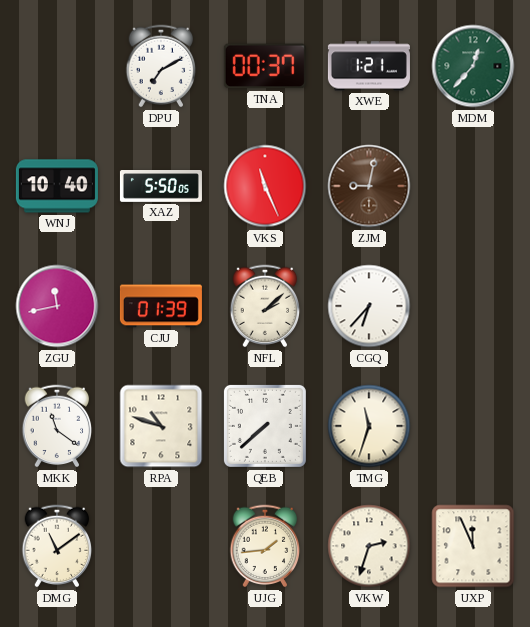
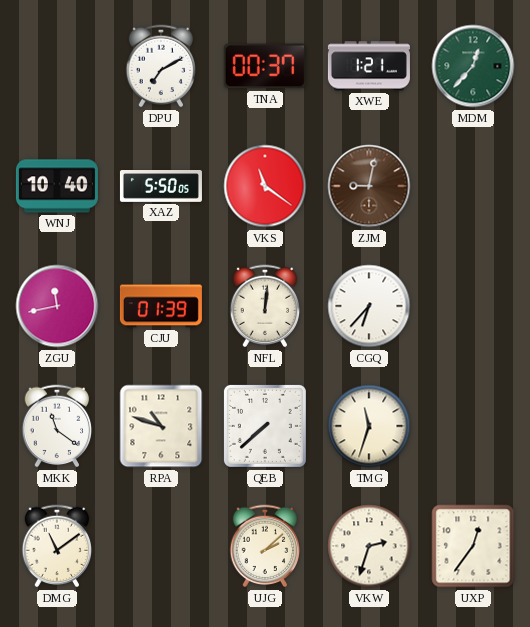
VKS: 11:26 -> 11:21 (265, 186)
NFL: 2:08 -> 12:01 (265, 306)
UJG: 1:44 -> 2:08 (265, 546)
UXP: 11:56 -> 12:36 (473, 546)
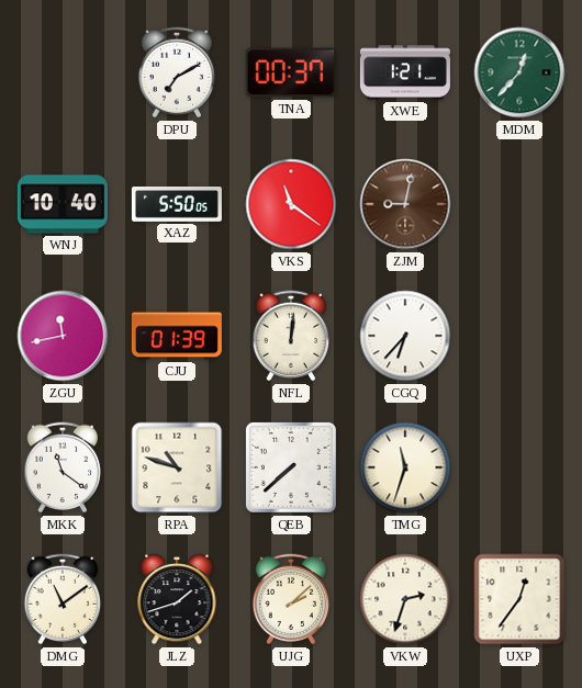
JLZ: none -> 1:42 (177, 600)
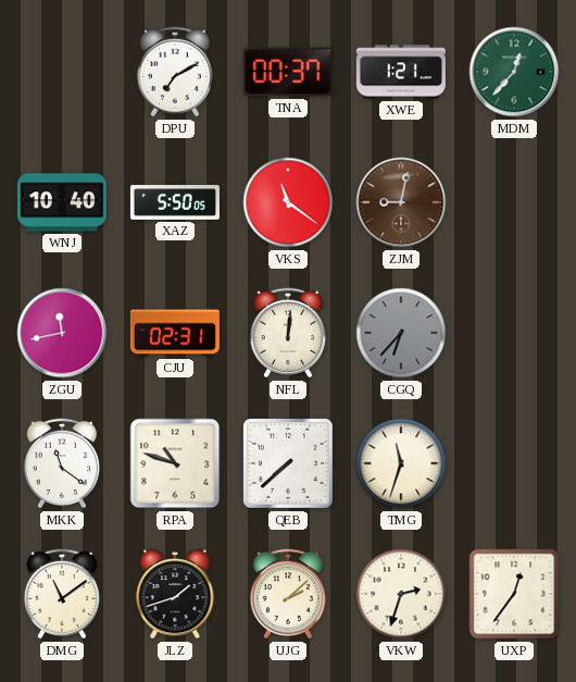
CJU: 01:39 -> 02:31 (175, 333)
CGQ dial: white -> grey (401, 333)
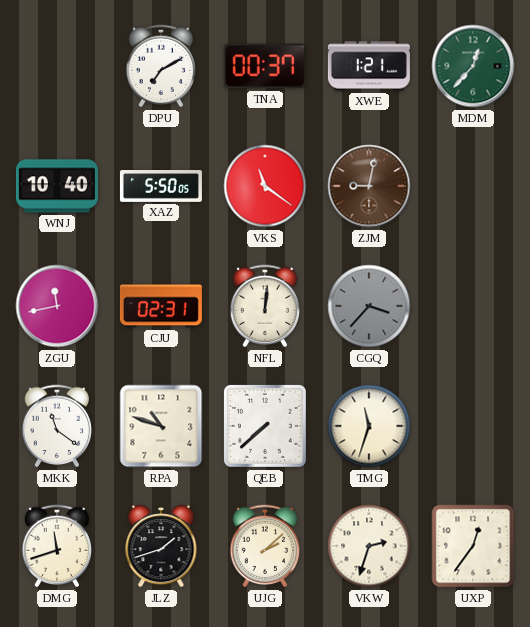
CGQ: 6:37 -> 3:37 (369, 306)
DMG: 11:09 -> 11:42 (57, 546)
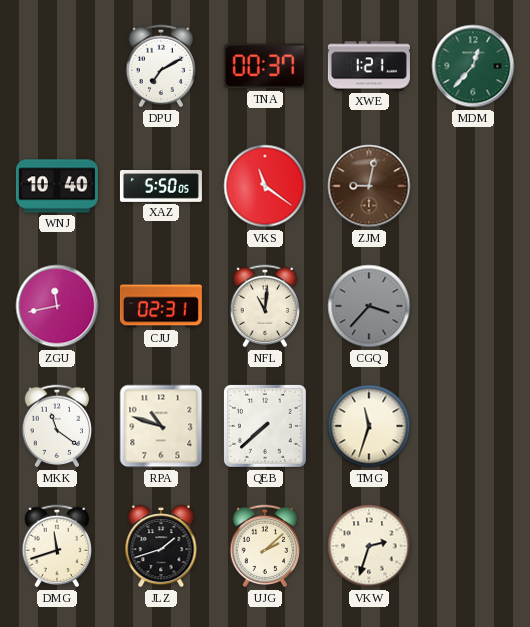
NFL: 12:01 -> 11:01 (265, 306)
UXP: 12:36 -> none (473, 546)
